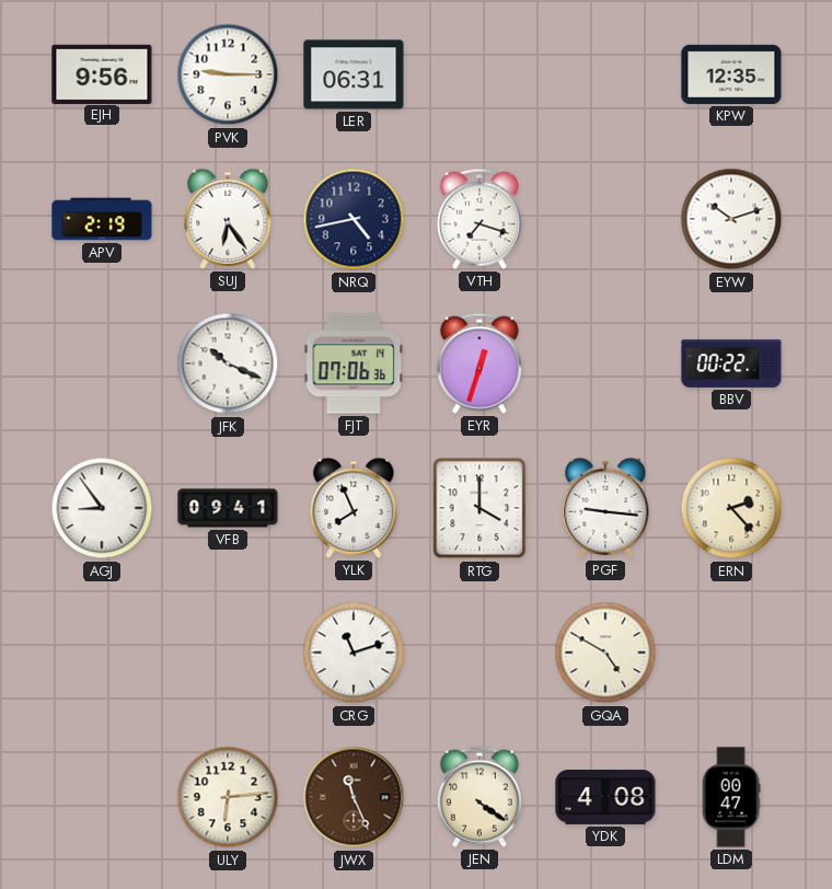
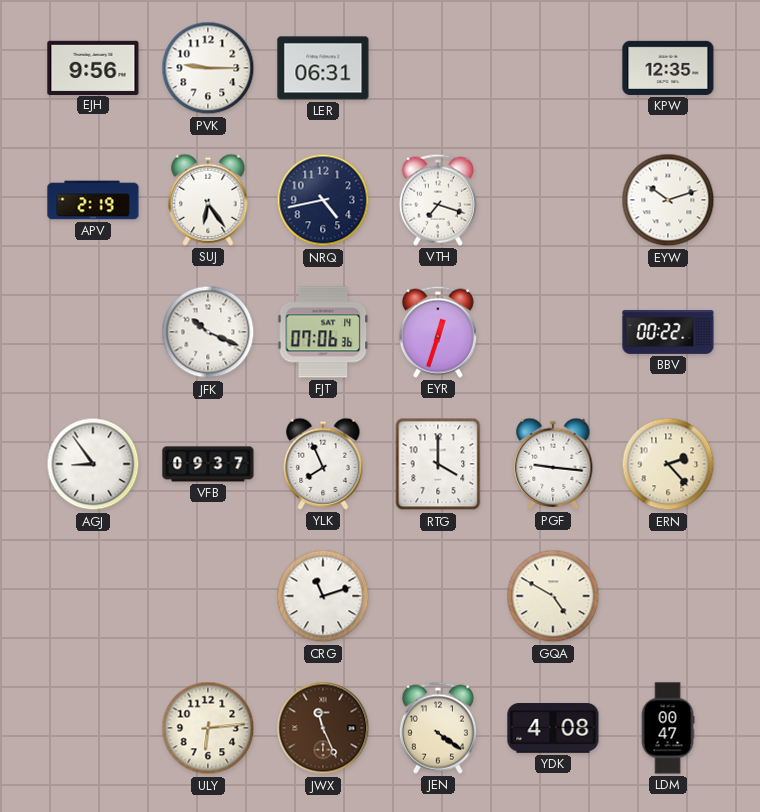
VFB: 09:41 -> 09:37 (208, 464)
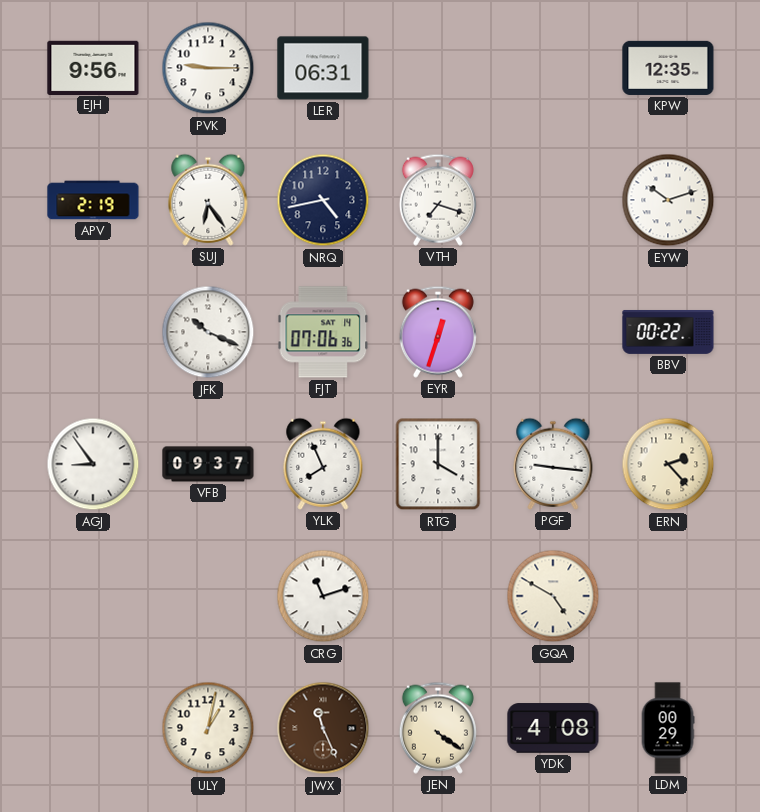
ULY: 6:14 -> 1:02 (208, 728)
LDM: 00:47 -> 00:29 (668, 728)
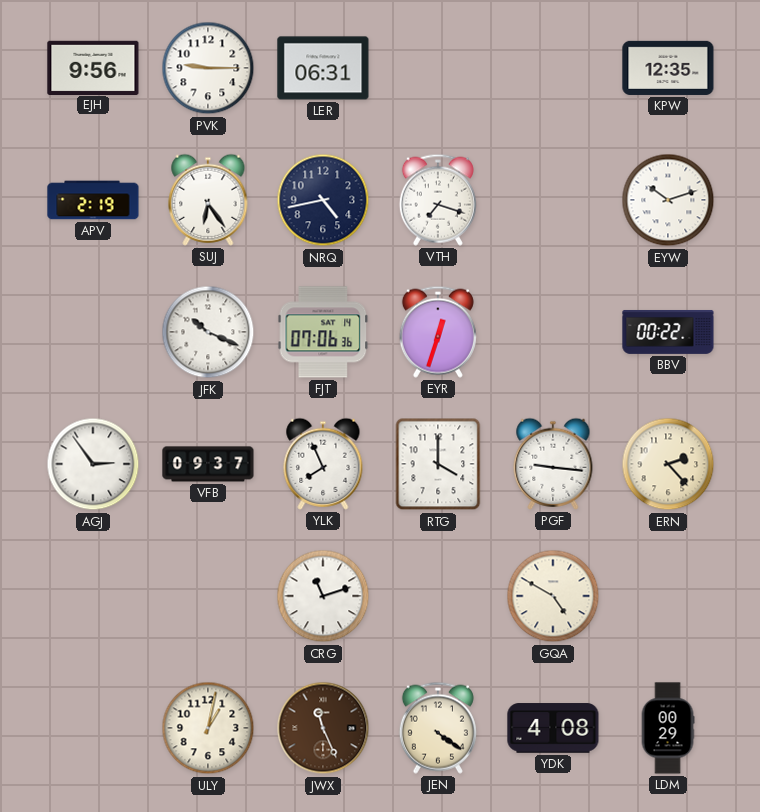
AGJ: 8:54 -> 2:54 (93, 464)
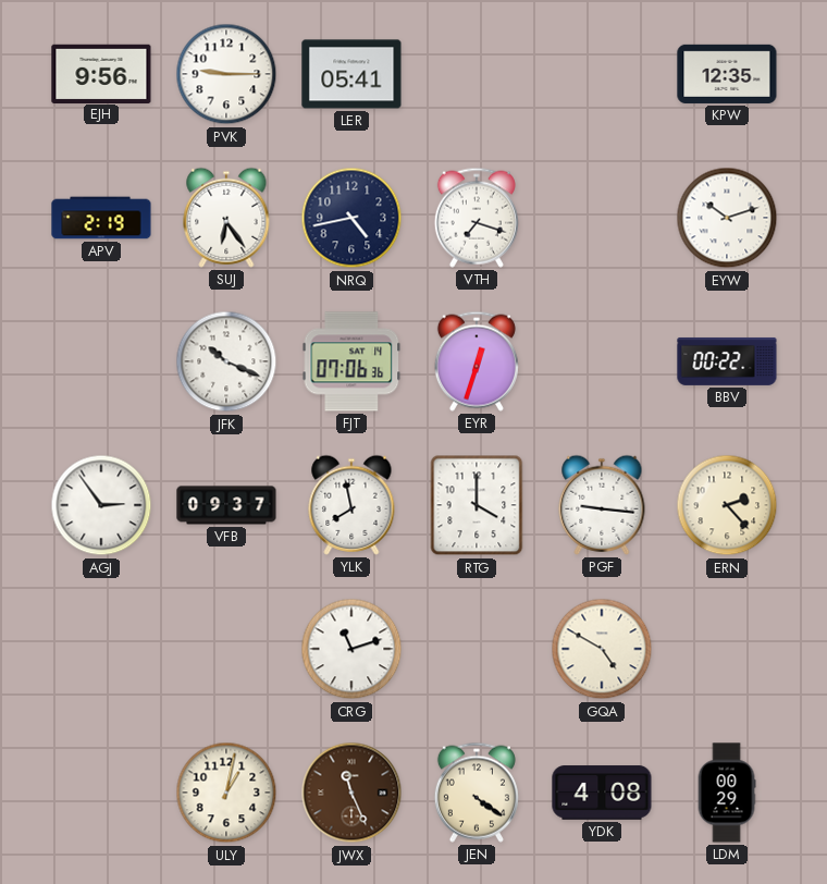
LER: 06:31 -> 05:41 (351, 74)
YLK: 7:56 -> 7:58 (351, 505)
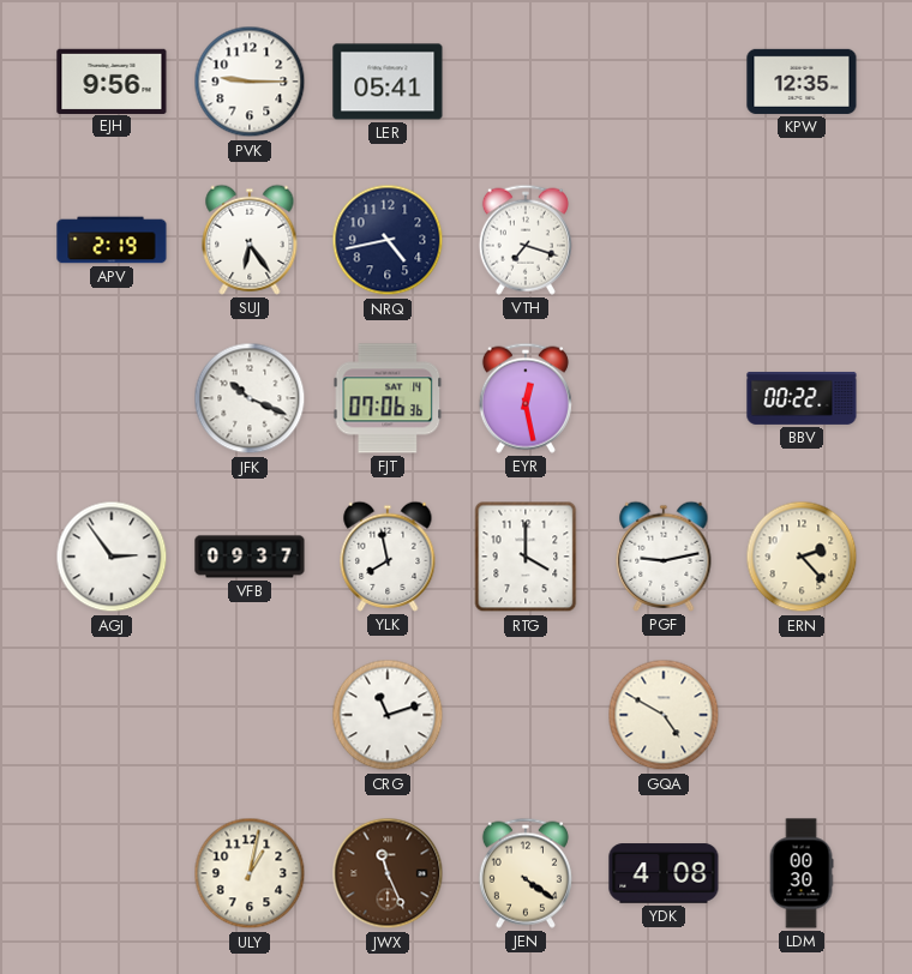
EYW: 10:12 -> none (727, 218)
EYR: 12:33 -> 12:28 (526, 398)
PGF: 9:16 -> 9:13 (664, 557)
LDM: 00:29 -> 00:30 (802, 873)
